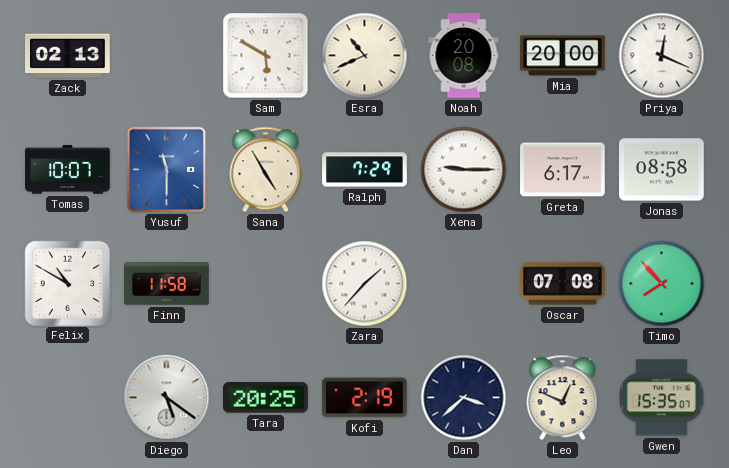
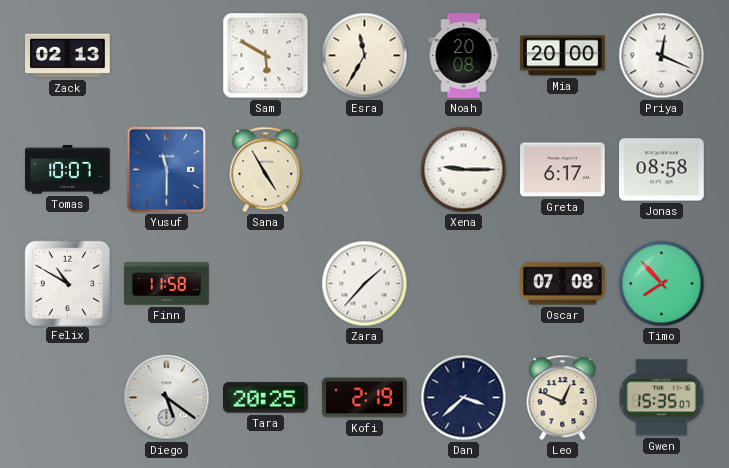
Esra: 10:41 -> 11:35 (365, 56)
Ralph: 7:29 -> none (365, 170)
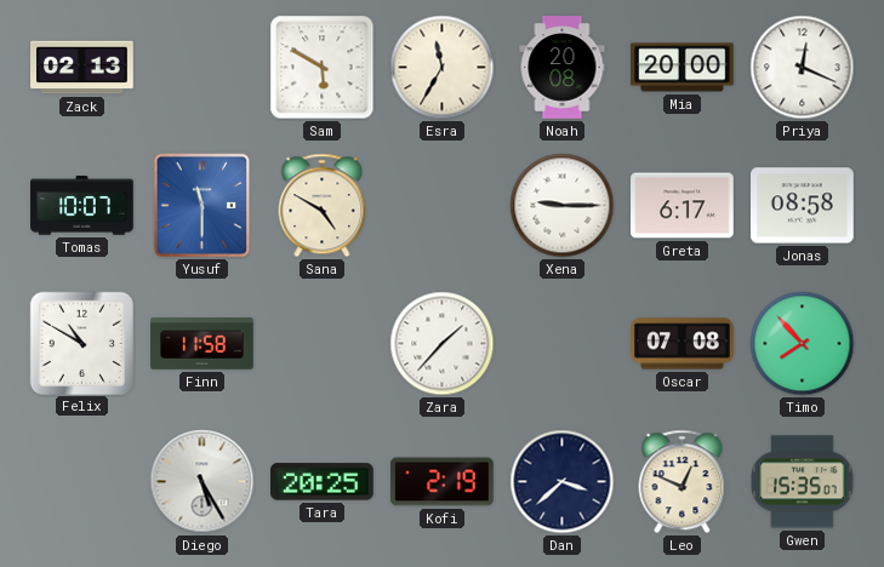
Sana: 4:55 -> 4:50 (323, 206)
Diego: 5:21 -> 5:25 (203, 482)
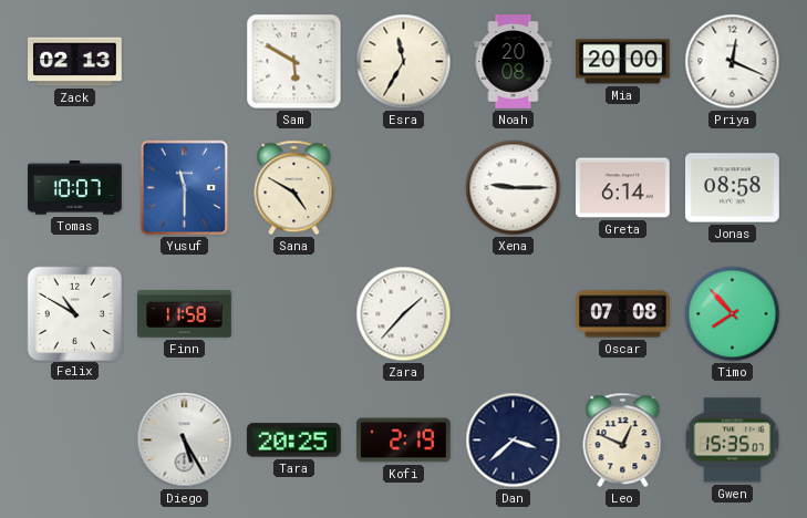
Greta: 6:17 -> 6:14 (623, 188)
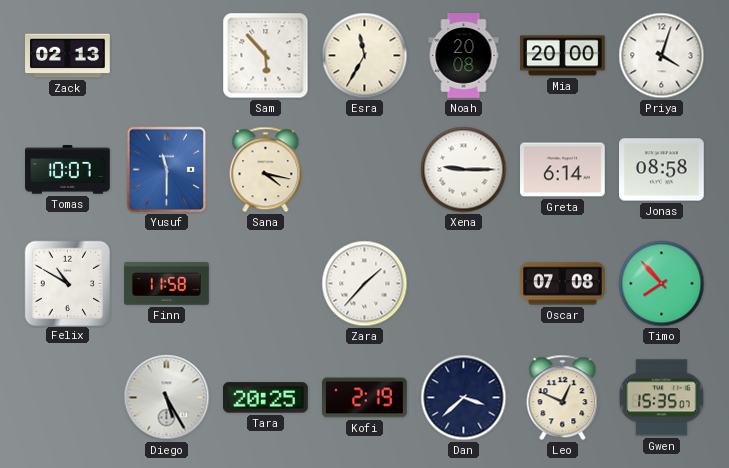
Sam: 5:50 -> 5:53 (266, 56)
Priya: 12:19 -> 4:03 (662, 56)
Sana: 4:50 -> 4:17 (266, 170)
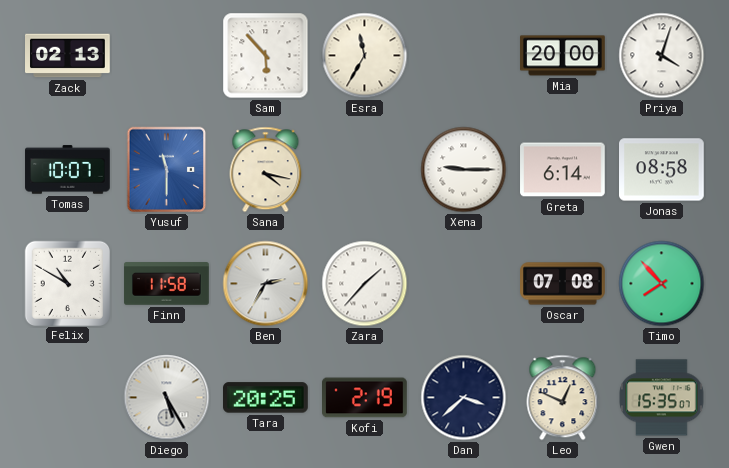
Noah: 20:08 -> none (464, 56)
Ben: none -> 2:35 (266, 284)
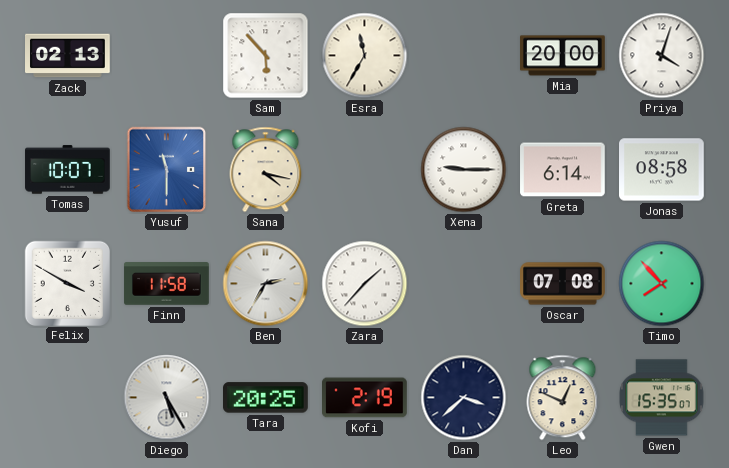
Felix: 10:50 -> 3:50 (67, 283)
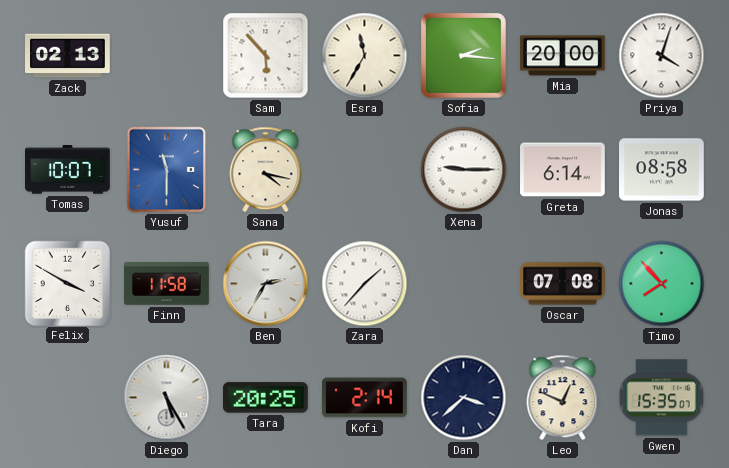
Sofia: none -> 2:16 (463, 55)
Kofi: 2:19 -> 2:14 (365, 398)
